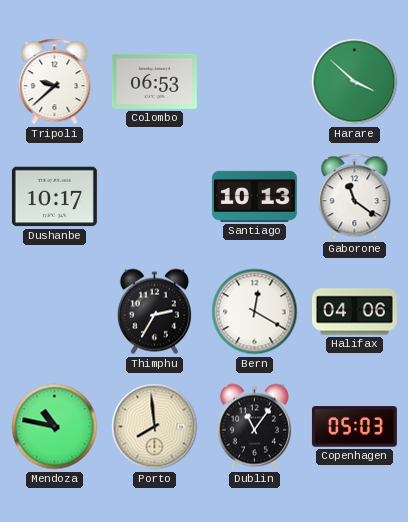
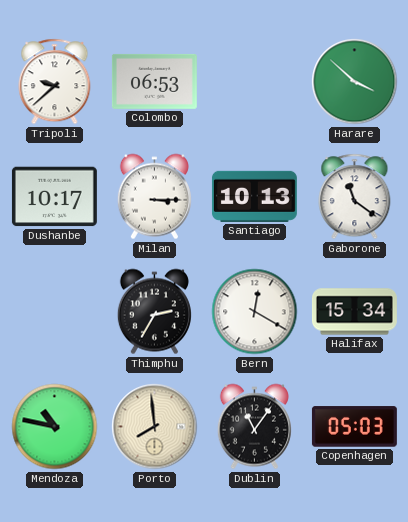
Milan: none -> 3:15 (154, 197)
Halifax: 04:06 -> 15:34 (354, 312)
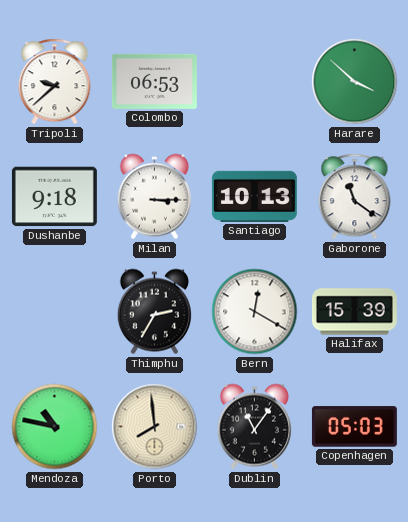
Dushanbe: 10:17 -> 9:18 (54, 197)
Halifax: 15:34 -> 15:39 (354, 312)
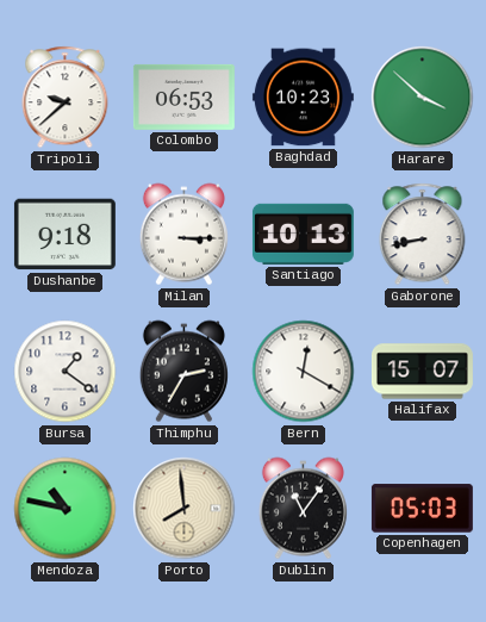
Baghdad: none -> 10:23 (303, 98)
Gaborone: 11:21 -> 8:43 (423, 235)
Bursa: none -> 1:21 (66, 372)
Halifax: 15:39 -> 15:07 (422, 372)
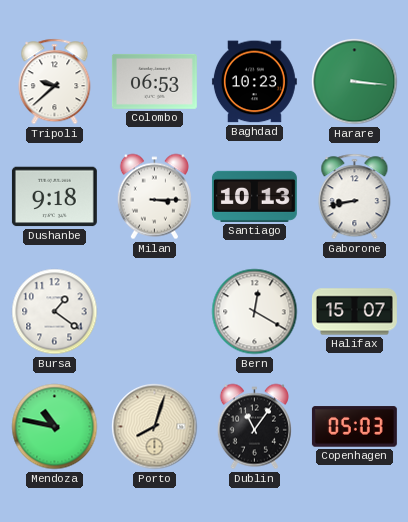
Harare: 3:52 -> 3:16 (355, 82)
Thimphu: 2:35 -> none (183, 372)
Porto: 7:59 -> 8:03 (155, 427)
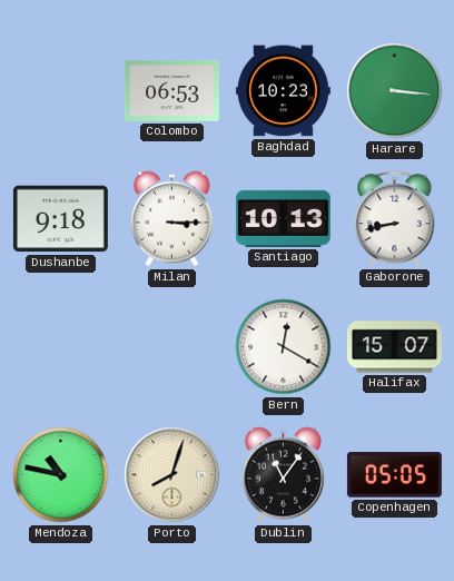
Tripoli: 9:38 -> none (55, 82)
Bursa: 1:21 -> none (55, 312)
Copenhagen: 05:03 -> 05:05 (394, 475)
